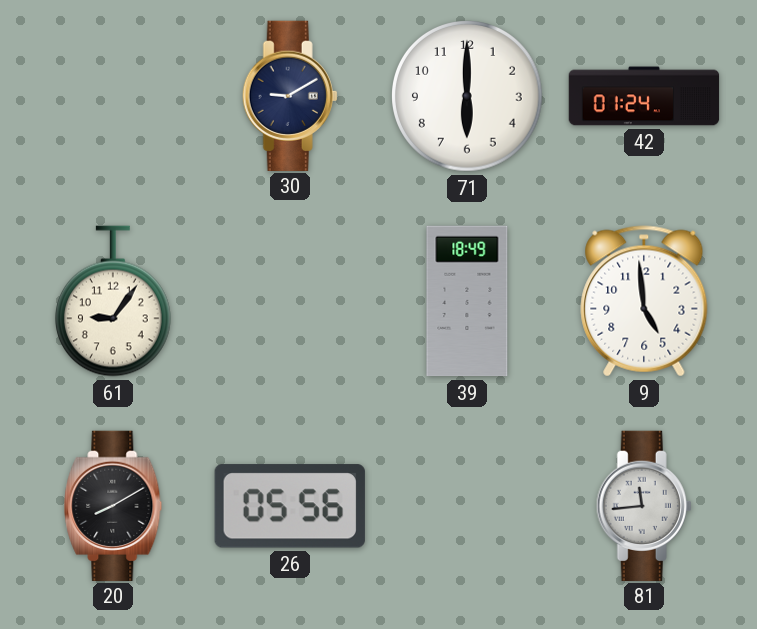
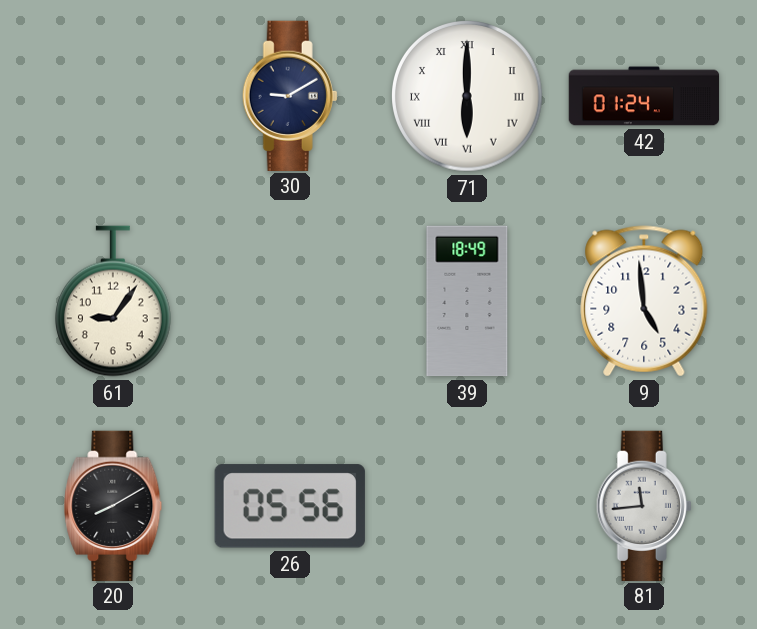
71 numerals: Arabic -> Roman (468, 97)
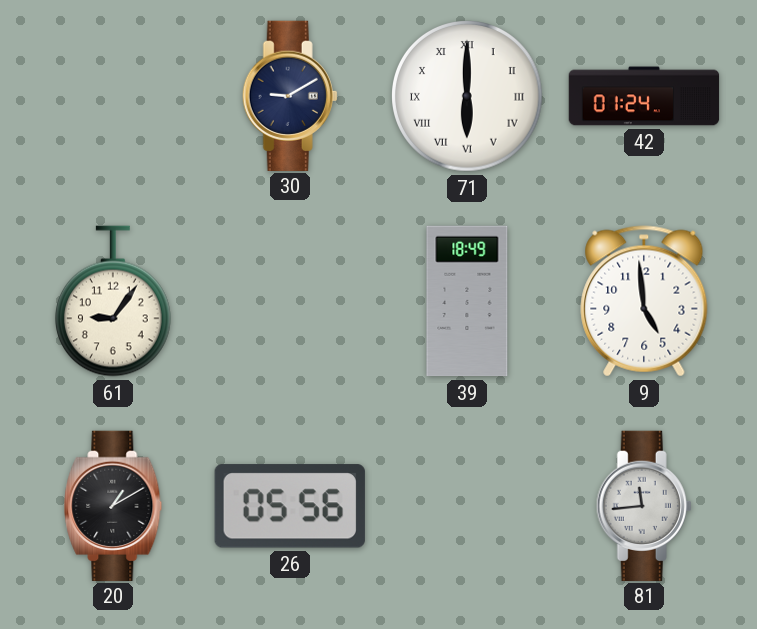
20: 8:10 -> 1:10 (113, 505)
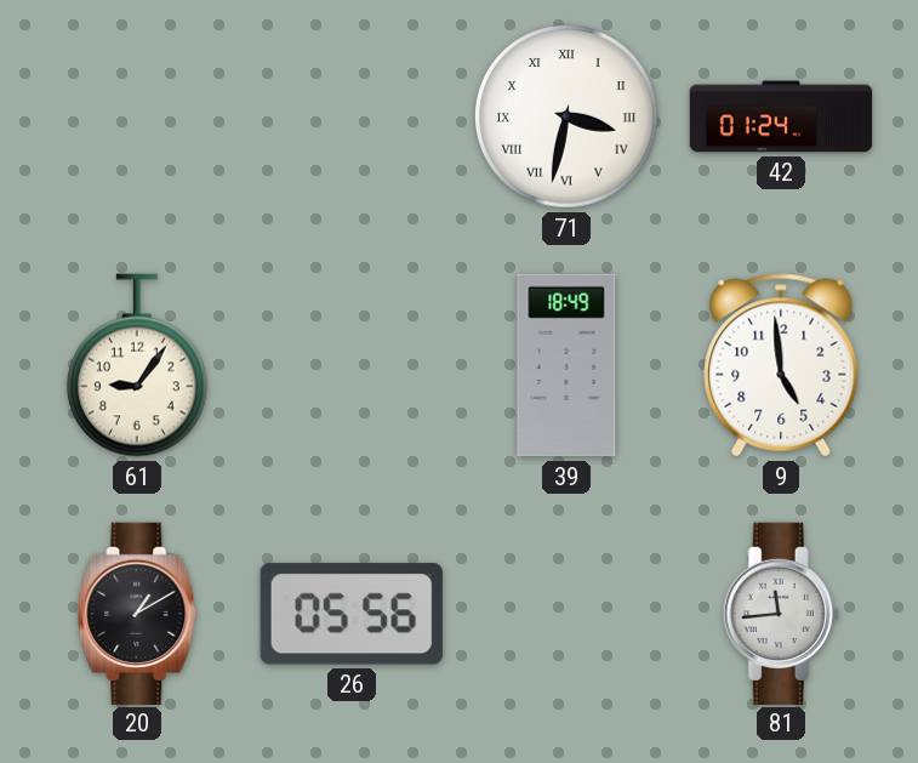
30: 9:10 -> none (290, 95)
71: 6:00 -> 3:32 (568, 118)
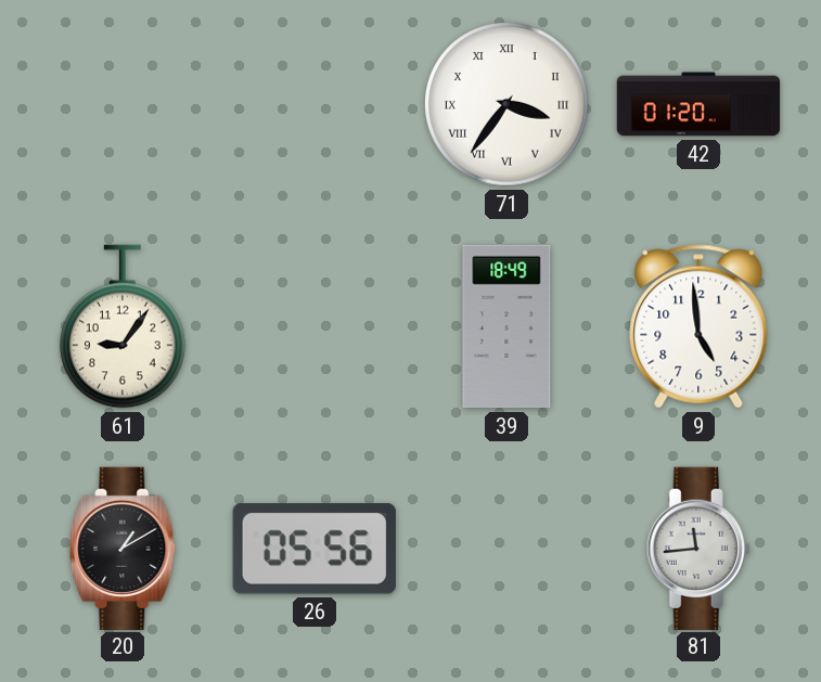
71: 3:32 -> 3:36 (508, 105)
42: 01:24 -> 01:20 (698, 104)
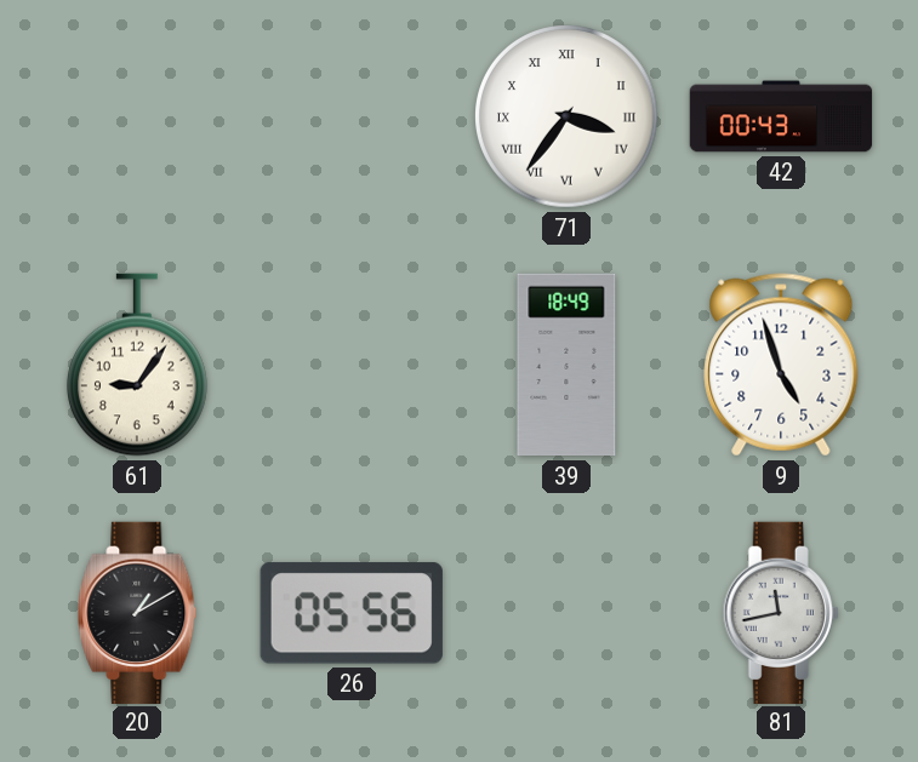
42: 01:20 -> 00:43 (781, 116)
9: 4:59 -> 4:57 (781, 365)
81: 11:44 -> 11:43 (781, 612)
